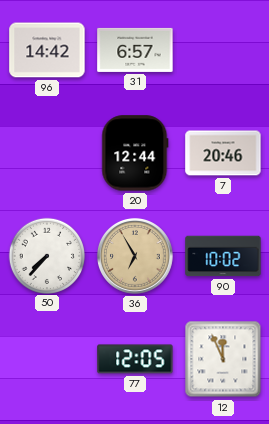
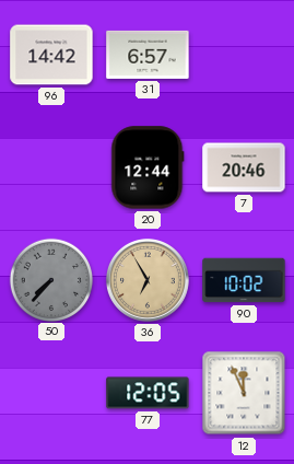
50 dial: white -> grey (50, 279)
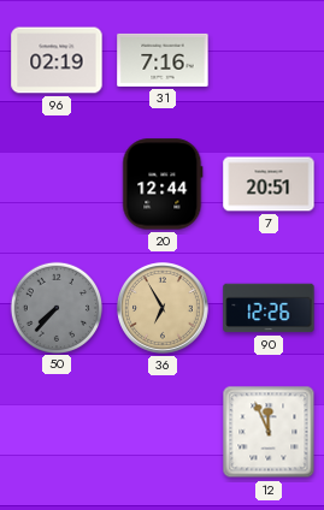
96: 14:42 -> 02:19 (57, 60)
31: 6:57 -> 7:16 (163, 60)
7: 20:46 -> 20:51 (269, 184)
90: 10:02 -> 12:26 (269, 308)
77: 12:05 -> none (148, 393)
